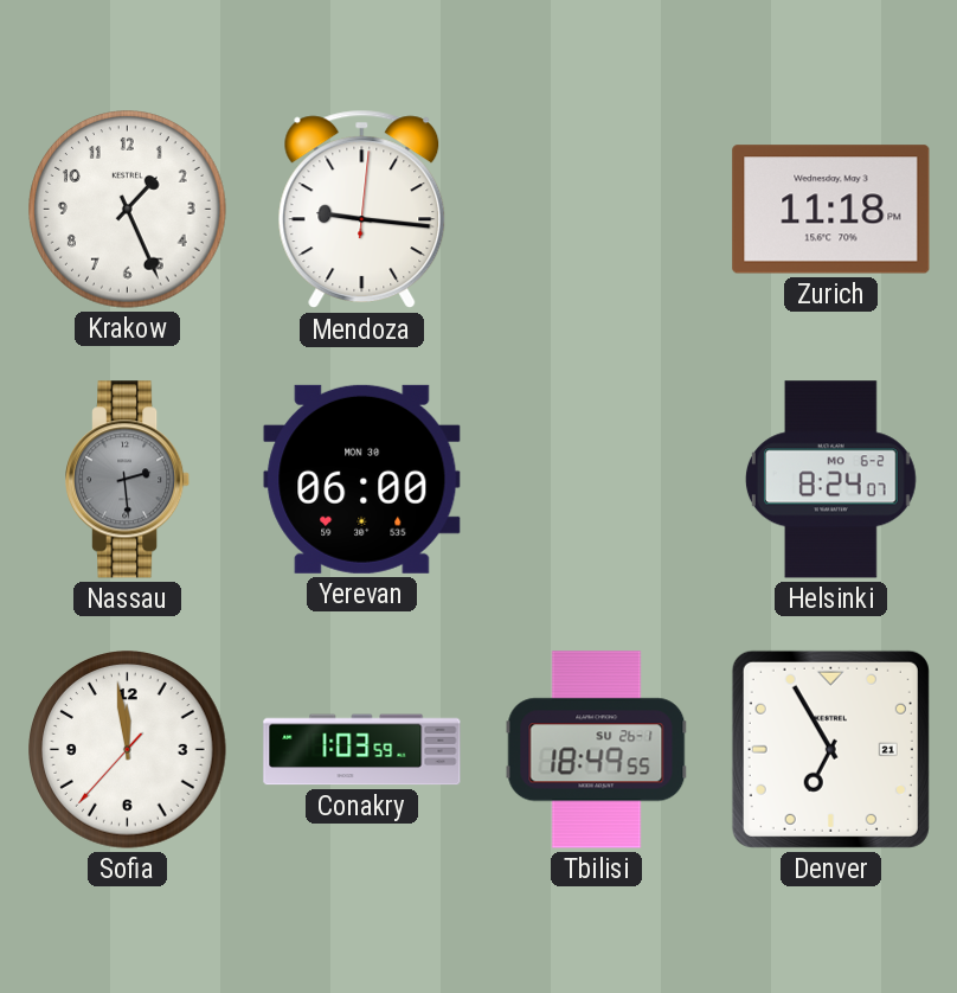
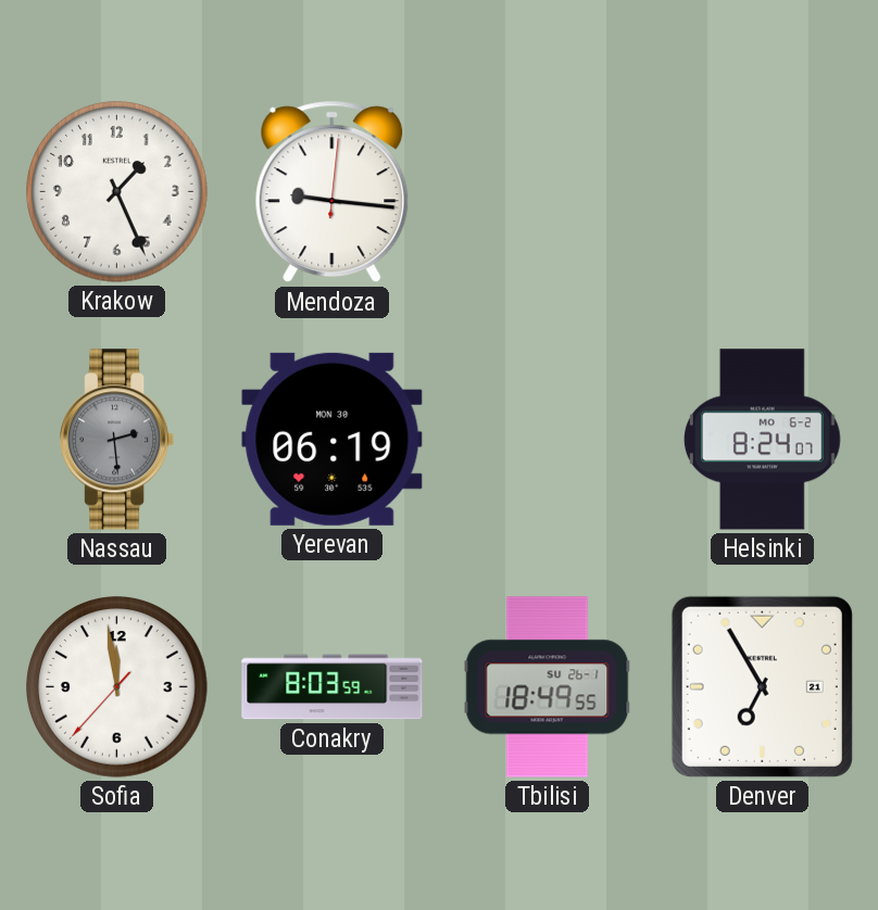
Zurich: 11:18 -> none (831, 210)
Yerevan: 06:00 -> 06:19 (333, 439)
Conakry: 1:03 -> 8:03 (333, 687)
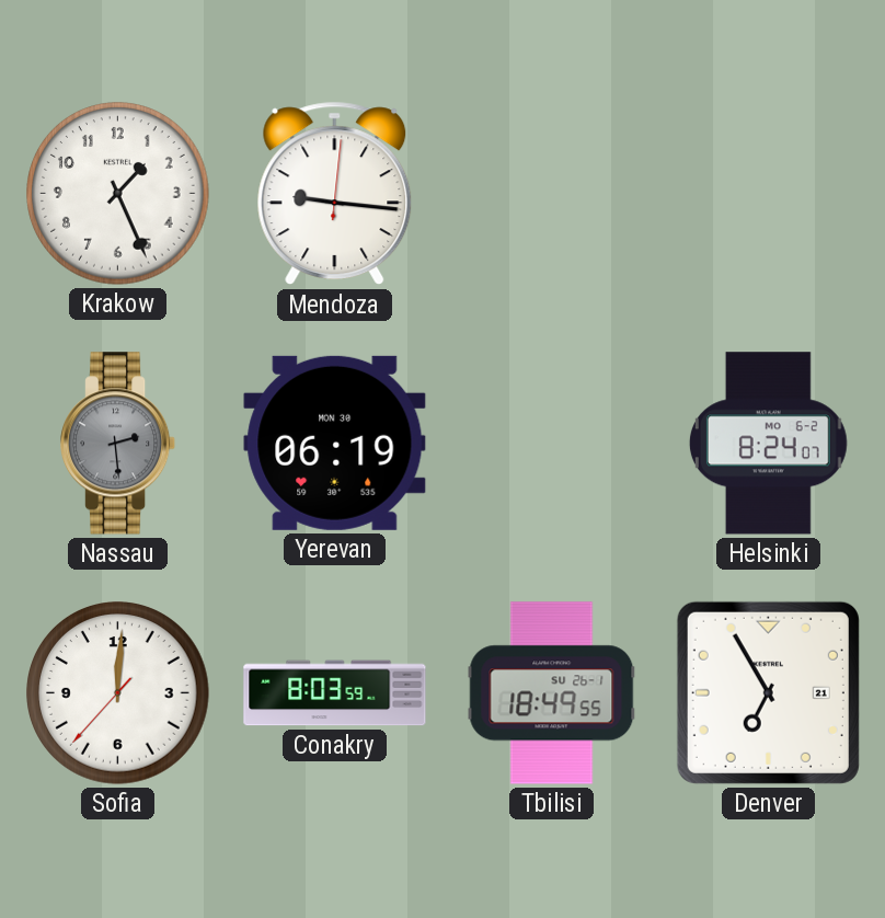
Sofia: 11:58 -> 12:00 (118, 693)
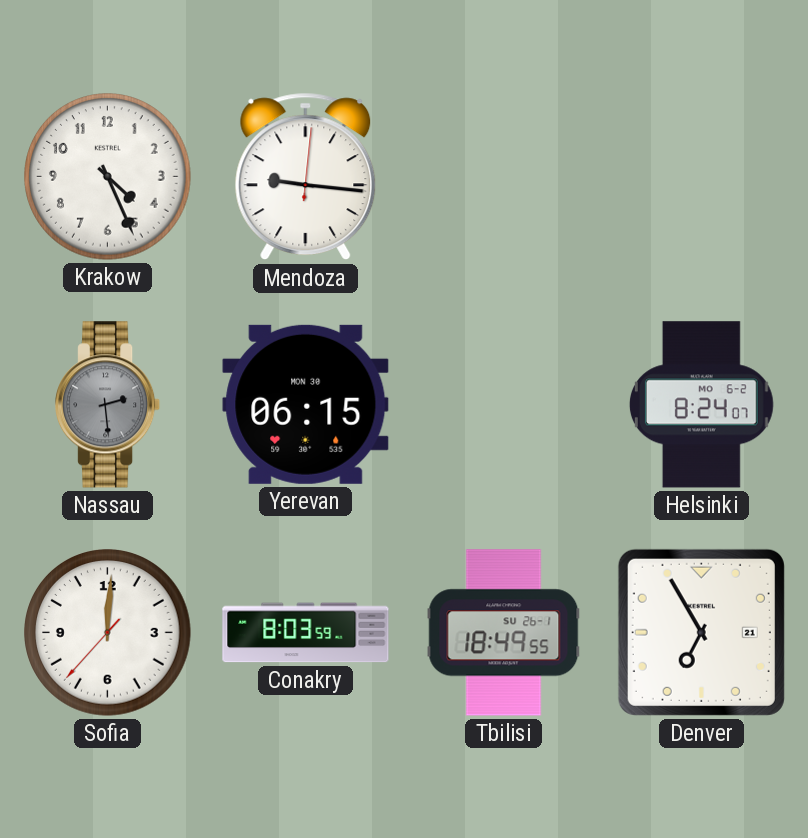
Krakow: 1:26 -> 4:26 (108, 177)
Yerevan: 06:19 -> 06:15 (306, 404)
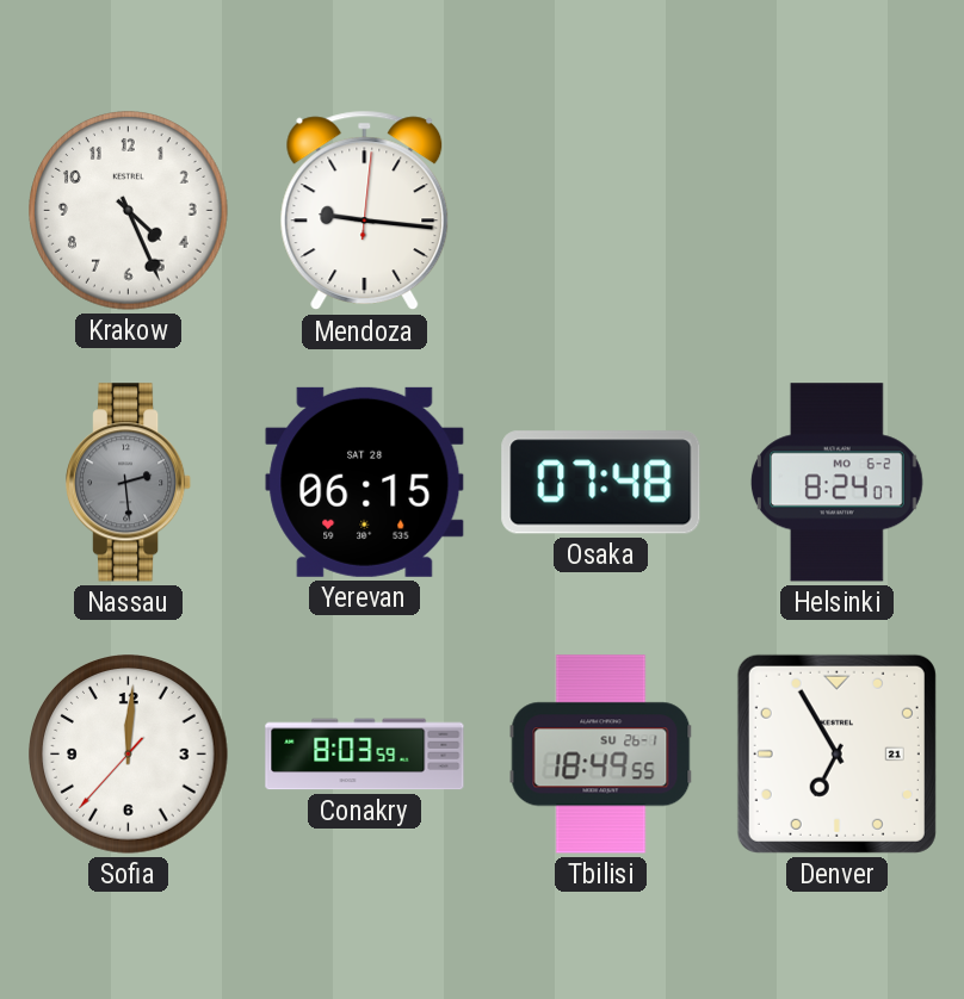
Yerevan date: MON 30 -> SAT 28 (365, 482)
Osaka: none -> 07:48 (601, 483)
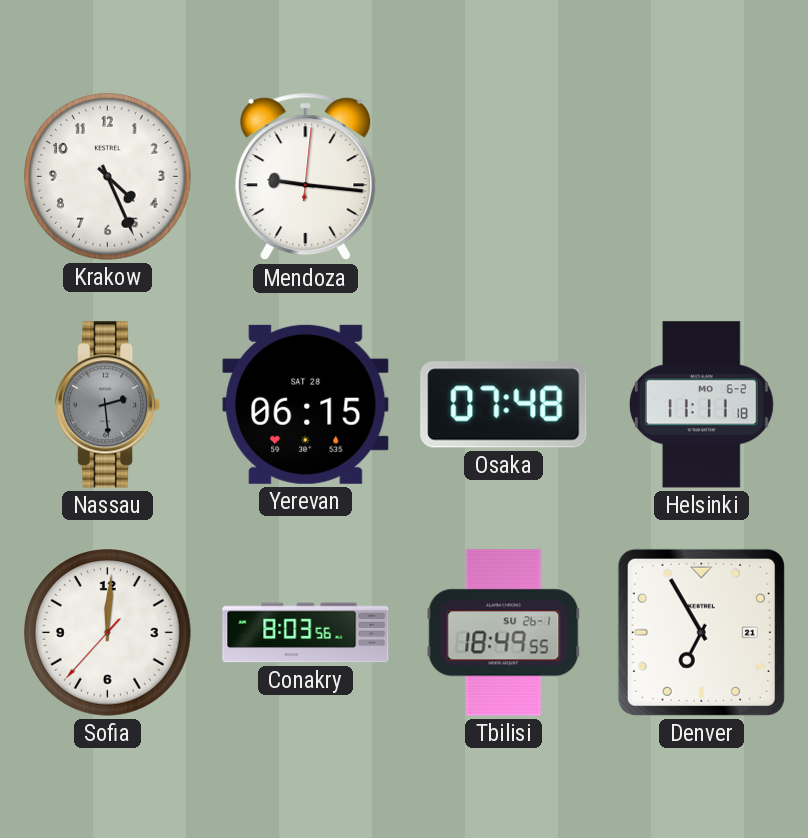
Helsinki: 8:24 -> 11:11 (701, 405)
Conakry: 8:03:59 -> 8:03:56 (306, 633)
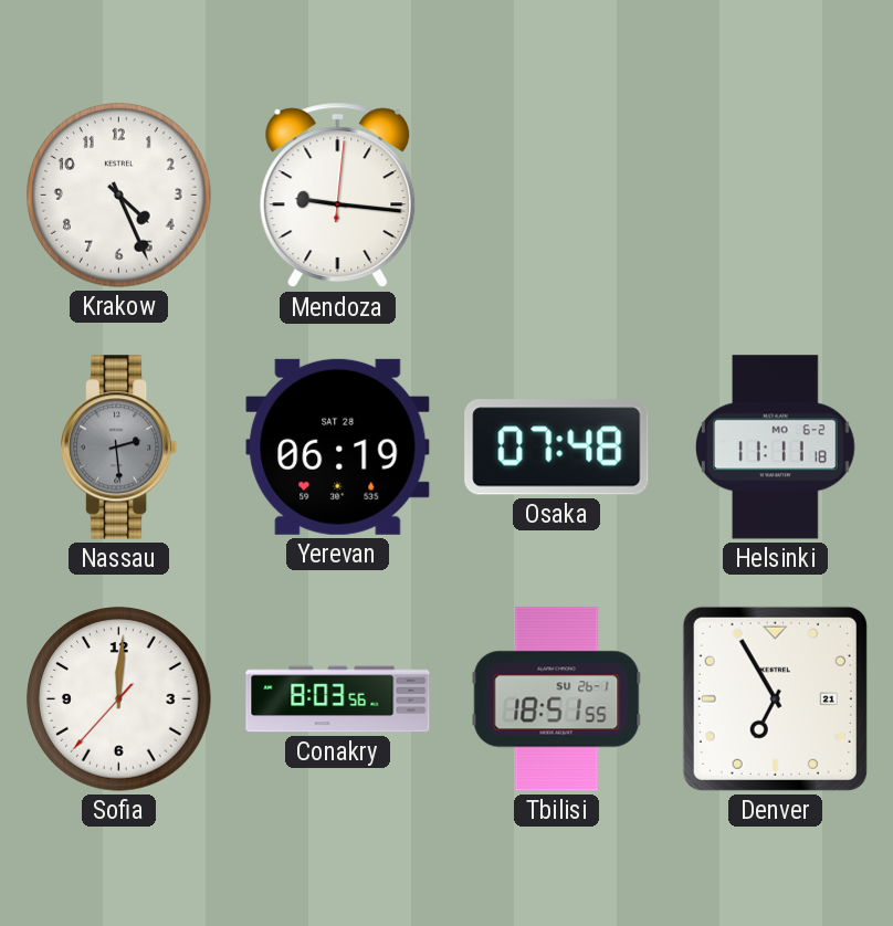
Yerevan: 06:15 -> 06:19 (338, 446)
Tbilisi: 18:49 -> 18:51 (557, 699)
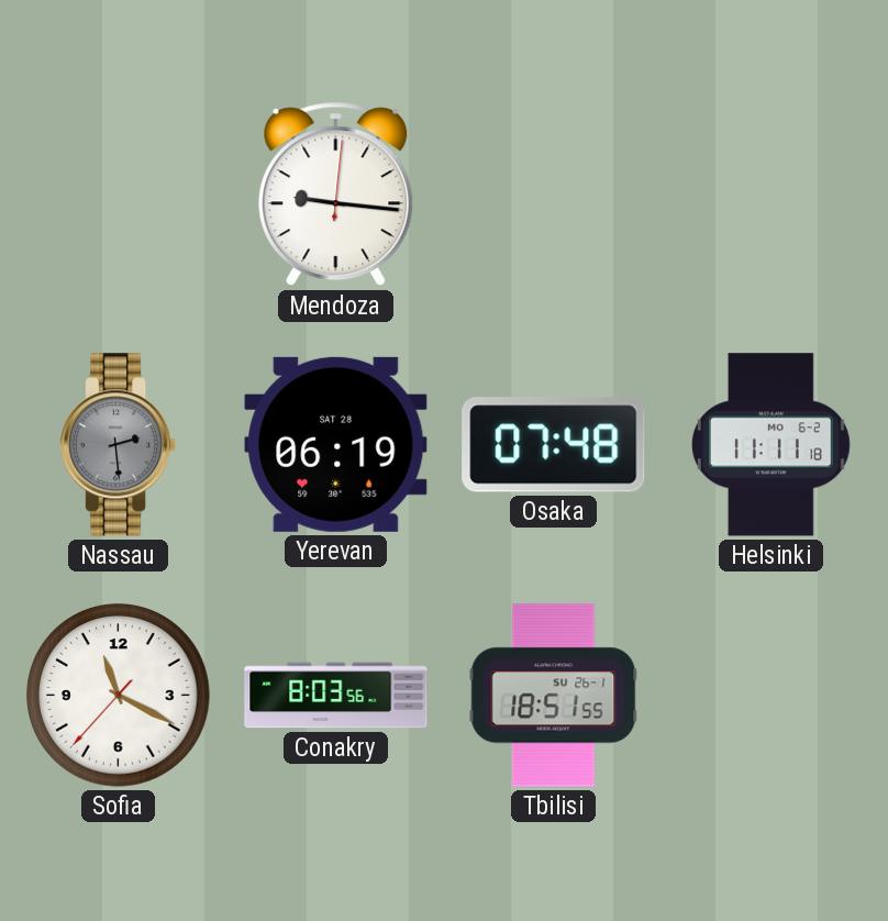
Krakow: 4:26 -> none (119, 196)
Sofia: 12:00 -> 11:19 (119, 696)
Denver: 6:55 -> none (775, 698)
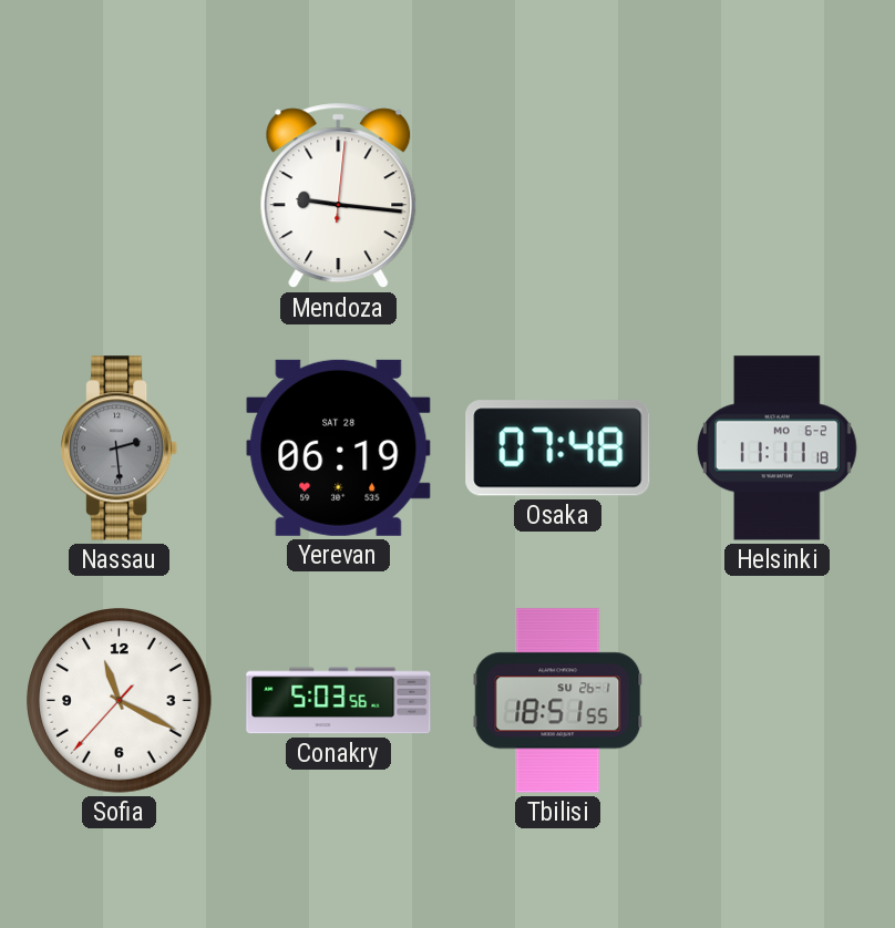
Conakry: 8:03 -> 5:03 (339, 701)
